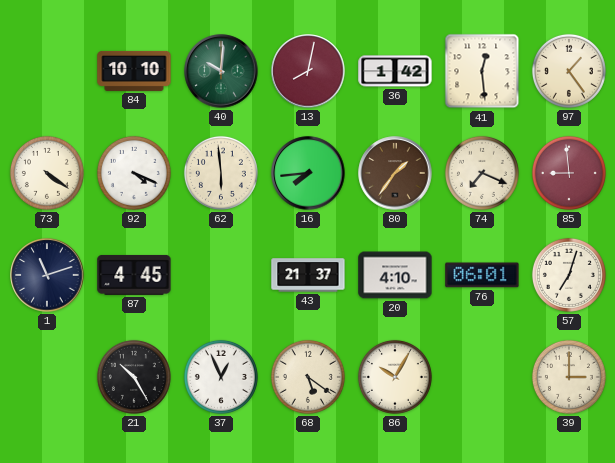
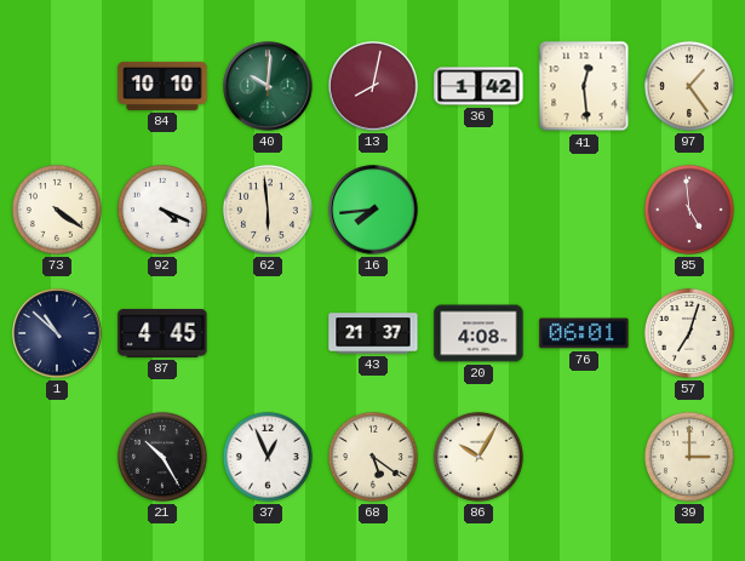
80: 1:36 -> none (395, 173)
74: 7:19 -> none (482, 173)
85: 8:59 -> 4:59 (689, 210)
1: 11:12 -> 10:52 (57, 333)
20: 4:10 -> 4:08 (478, 333)
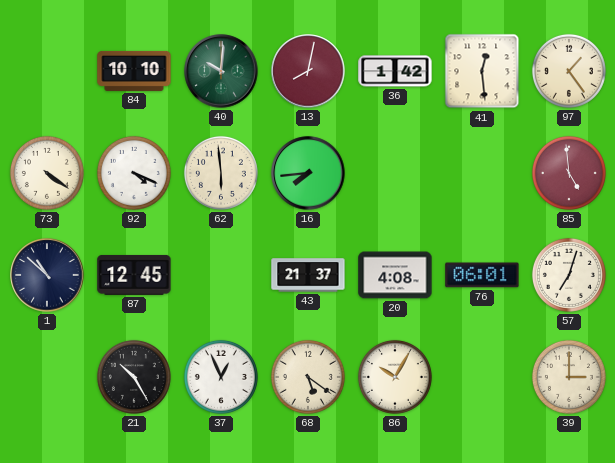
87: 4:45 -> 12:45 (134, 275)
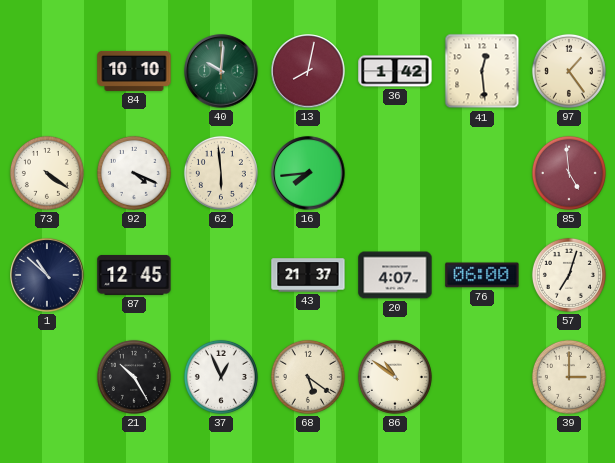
20: 4:08 -> 4:07 (395, 275)
76: 06:01 -> 06:00 (482, 275)
86: 10:05 -> 10:51 (395, 377)
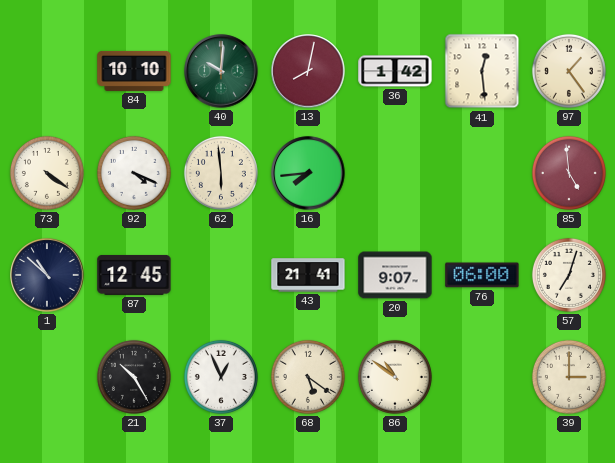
43: 21:37 -> 21:41 (308, 275)
20: 4:07 -> 9:07 (395, 275)
